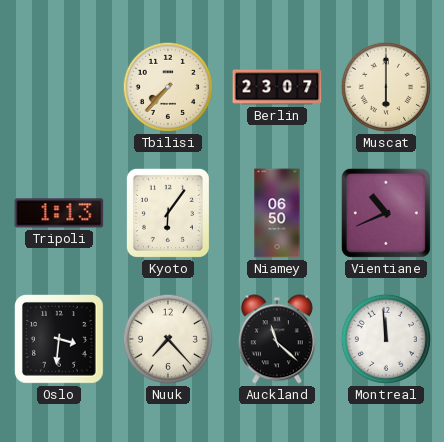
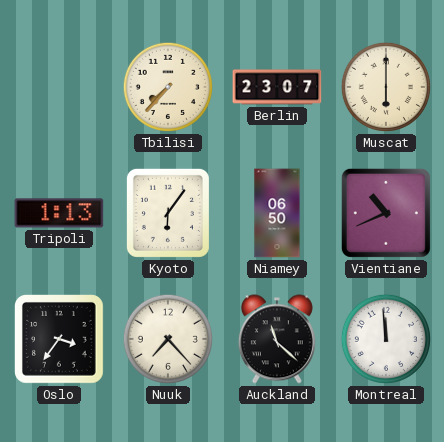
Oslo: 3:31 -> 3:36 (60, 340)
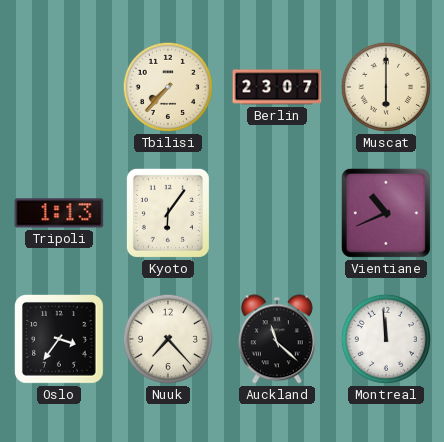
Niamey: 06:50 -> none (277, 213)
